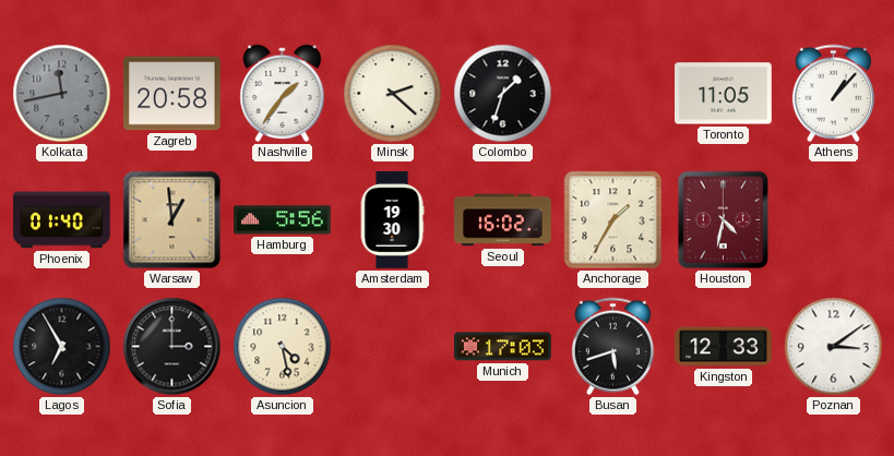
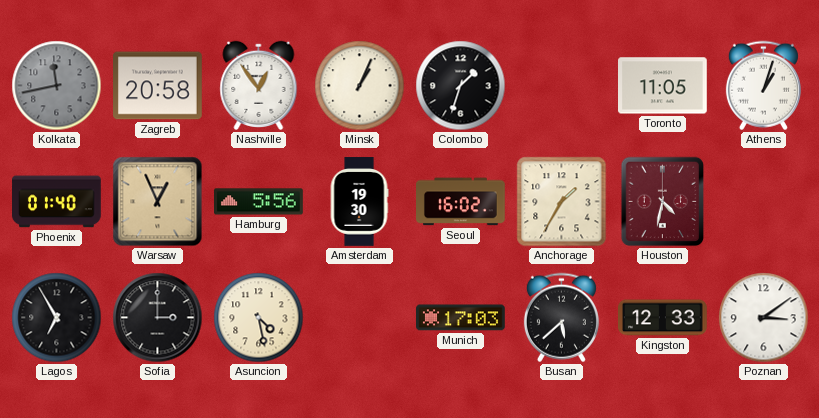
Nashville: 1:36 -> 12:54 (259, 85)
Minsk: 2:22 -> 1:04 (360, 86)
Athens: 1:07 -> 1:03 (763, 86)
Warsaw: 12:59 -> 12:56 (158, 202)
Busan: 5:42 -> 5:38 (561, 318)
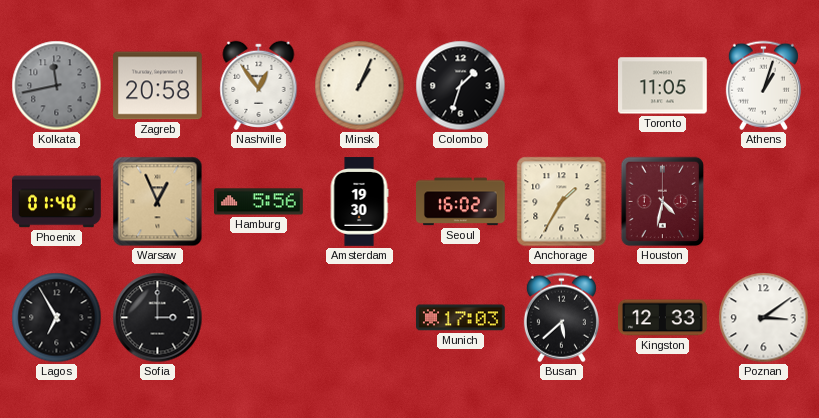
Asuncion: 4:28 -> none (259, 318)
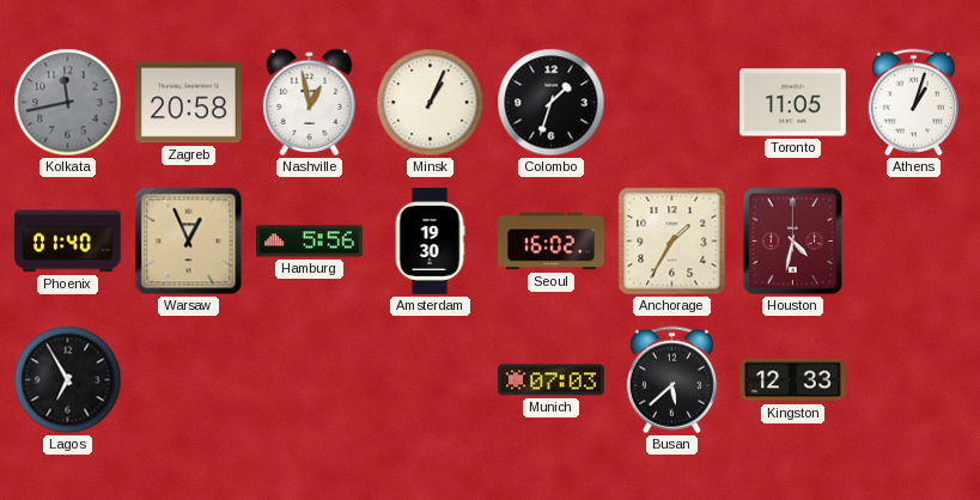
Nashville: 12:54 -> 12:58 (310, 102)
Sofia: 3:00 -> none (158, 318)
Munich: 17:03 -> 07:03 (552, 380)
Poznan: 3:09 -> none (764, 318)
